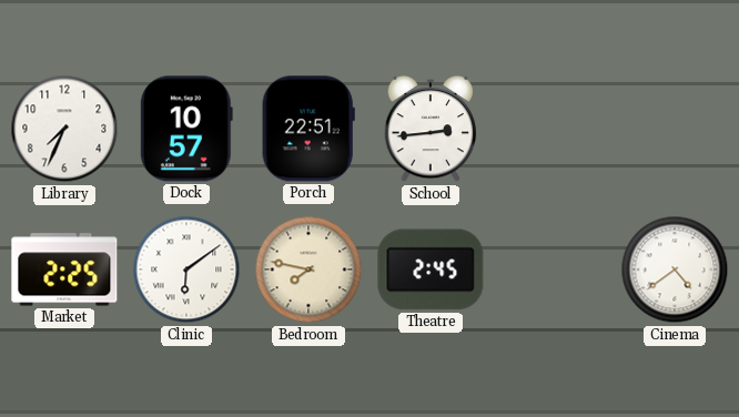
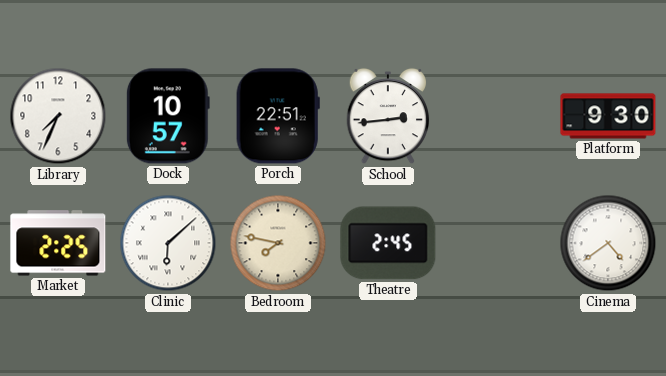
Platform: none -> 9:30 (608, 116)
Clinic: 6:09 -> 6:08 (168, 243)
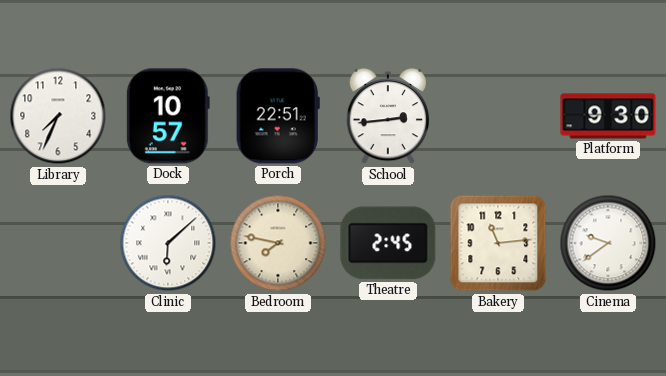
Market: 2:25 -> none (58, 243)
Bakery: none -> 11:14 (498, 243)
Cinema: 4:39 -> 9:39 (608, 243)
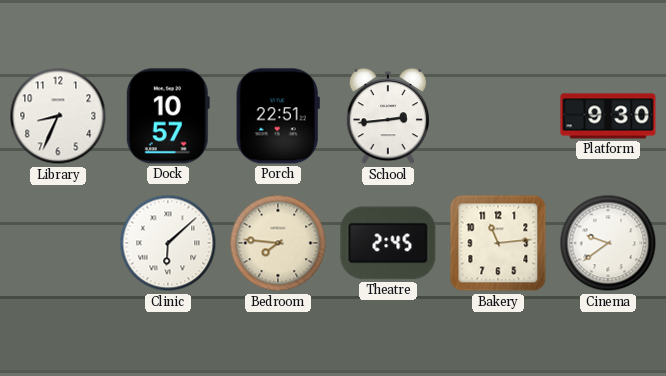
Library: 7:34 -> 8:34 (58, 116)
Bedroom: 7:47 -> 7:46 (278, 243)
